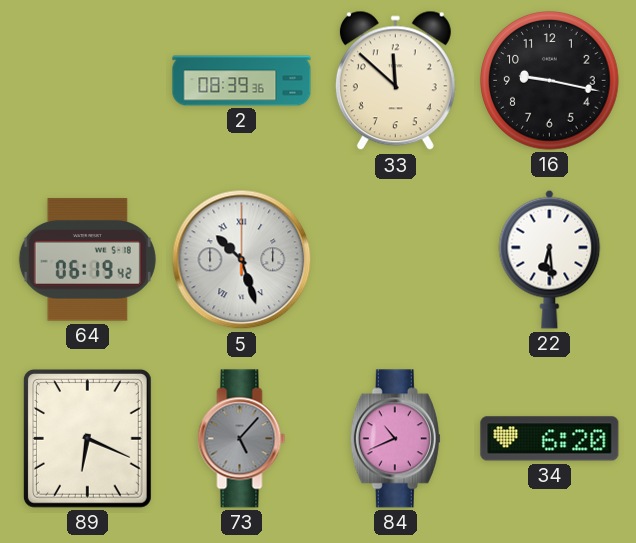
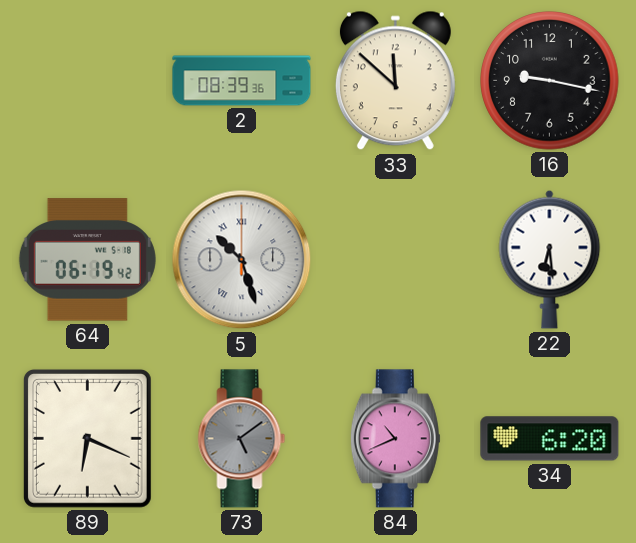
73: 5:07 -> 5:09 (242, 439)
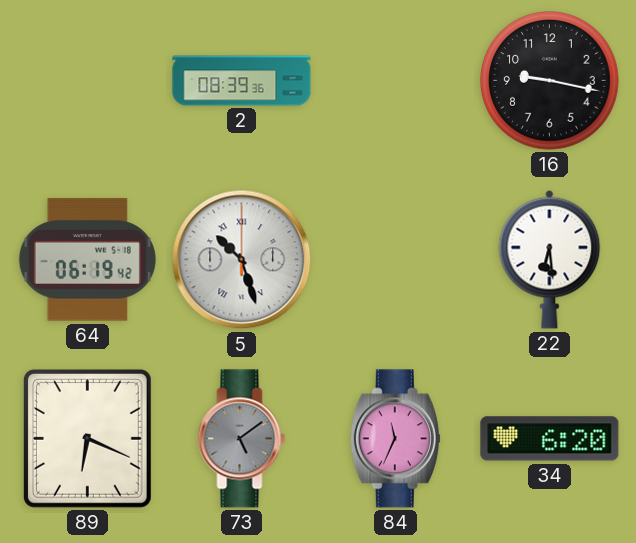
33: 11:52 -> none (395, 81)
84: 10:41 -> 11:34 (395, 439)
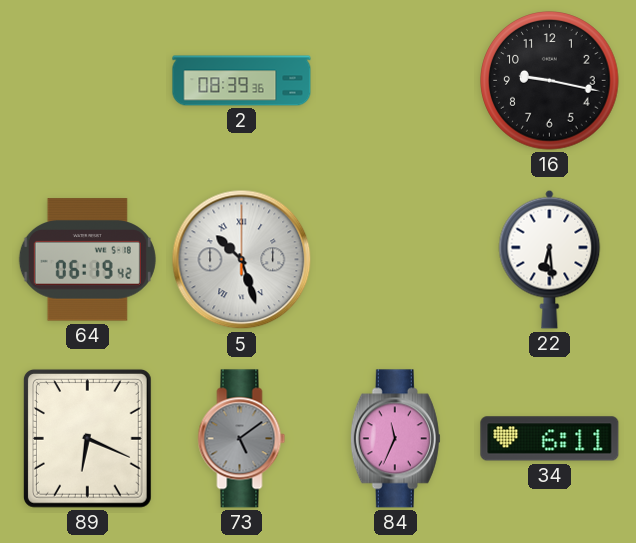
34: 6:20 -> 6:11 (550, 439)
